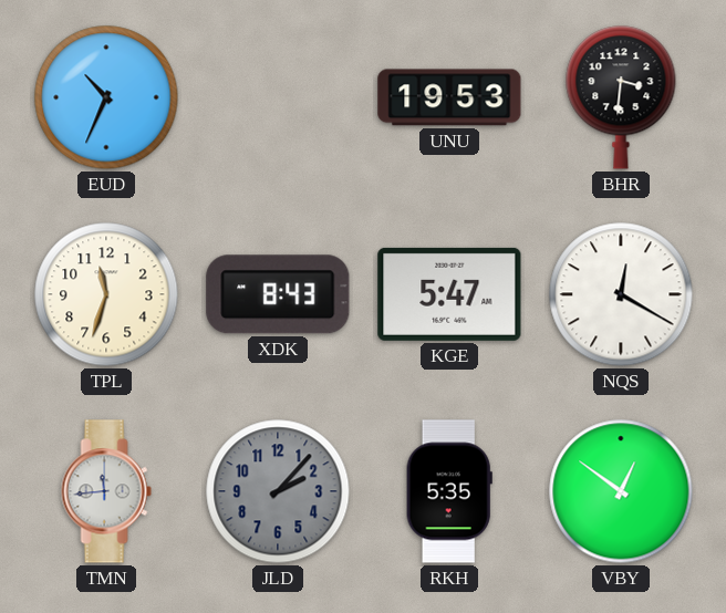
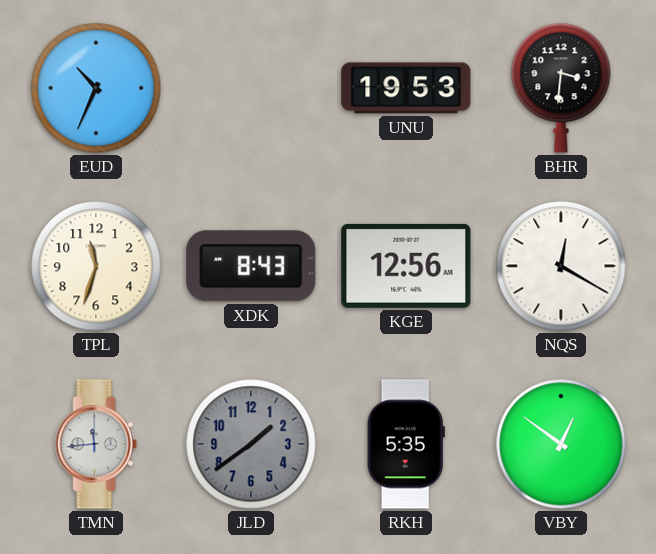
KGE: 5:47 -> 12:56 (406, 266)
JLD: 2:07 -> 1:39 (251, 444)
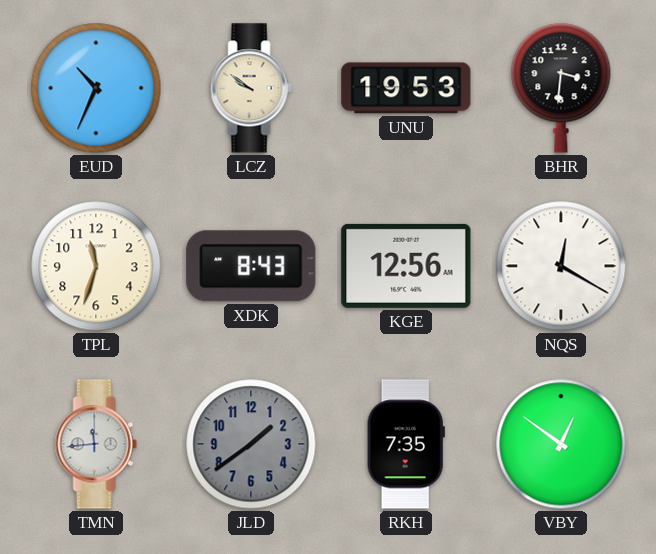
LCZ: none -> 9:51 (251, 88)
RKH: 5:35 -> 7:35 (406, 444)
